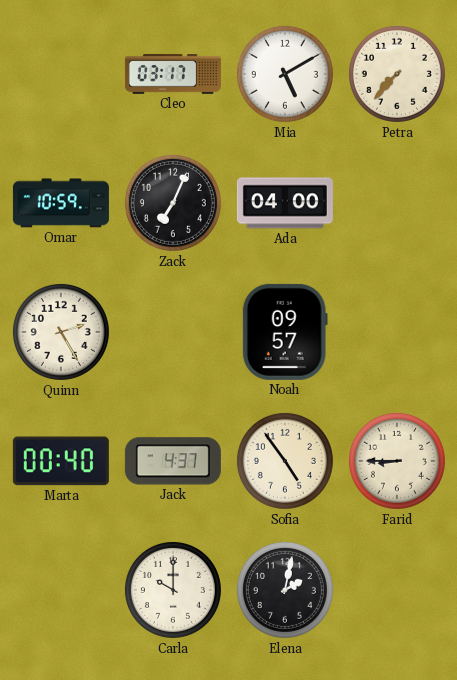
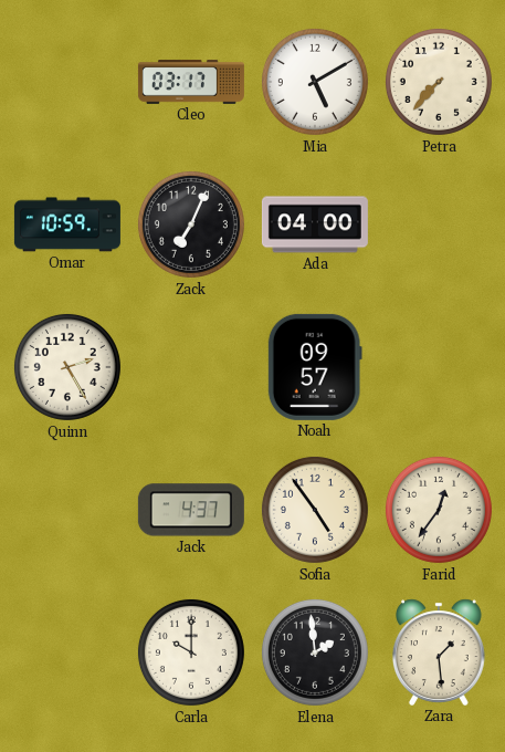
Marta: 00:40 -> none (61, 461)
Farid: 8:45 -> 12:36 (439, 510)
Elena: 2:02 -> 1:59 (315, 652)
Zara: none -> 1:29 (440, 652)
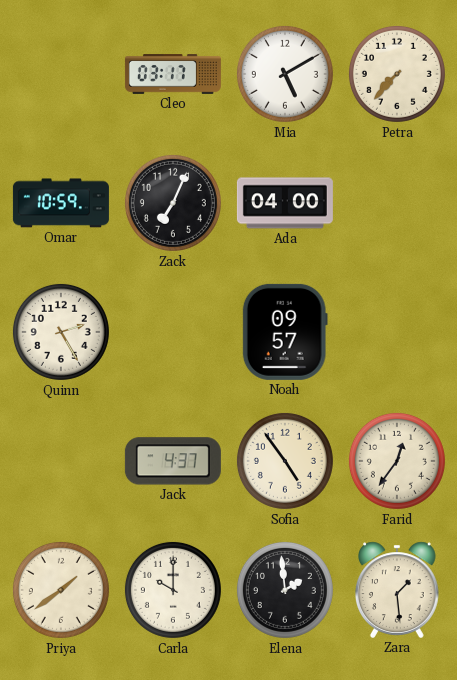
Priya: none -> 1:39 (61, 590)
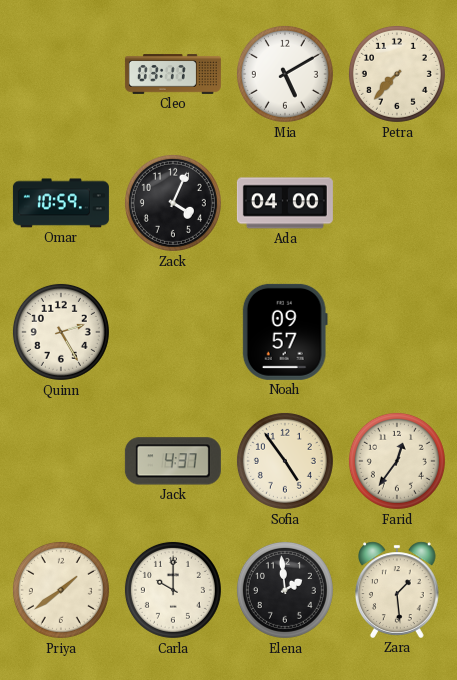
Zack: 7:04 -> 4:04 (173, 203)
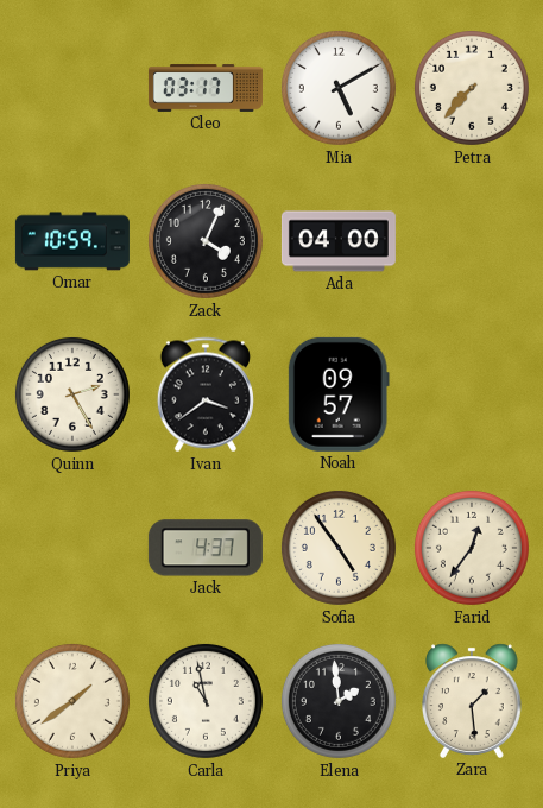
Ivan: none -> 3:39 (206, 394)
Carla: 10:00 -> 10:58 (206, 701)
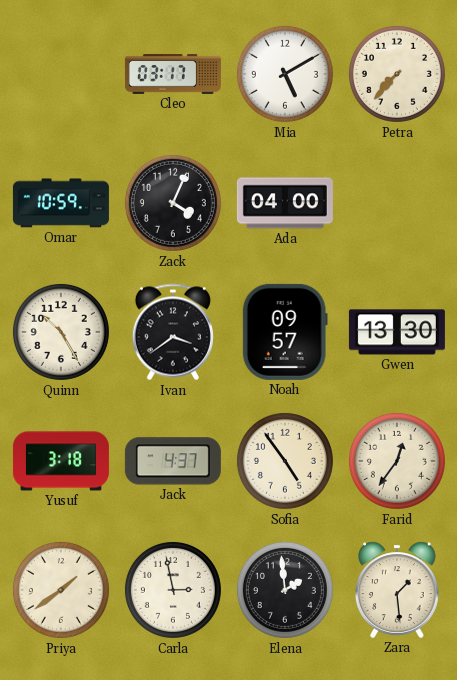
Quinn: 2:25 -> 10:25 (61, 332)
Gwen: none -> 13:30 (397, 332)
Yusuf: none -> 3:18 (61, 461)
Carla: 10:58 -> 2:58 (173, 590)
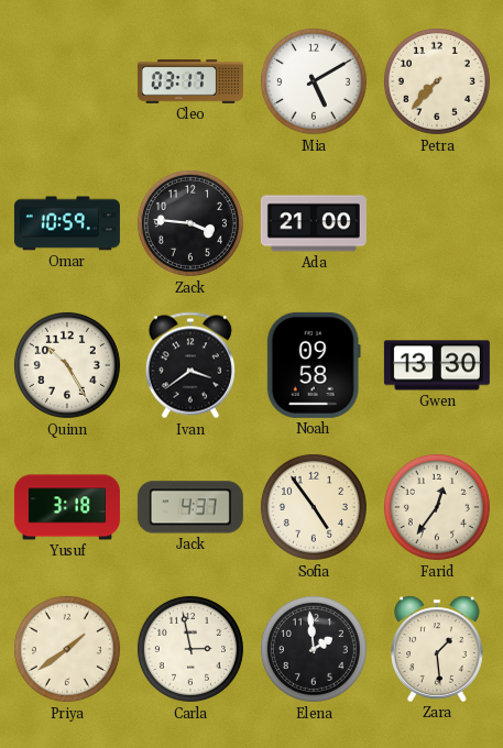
Zack: 4:04 -> 3:46 (190, 223)
Ada: 04:00 -> 21:00 (314, 223)
Noah: 09:57 -> 09:58 (314, 365)
